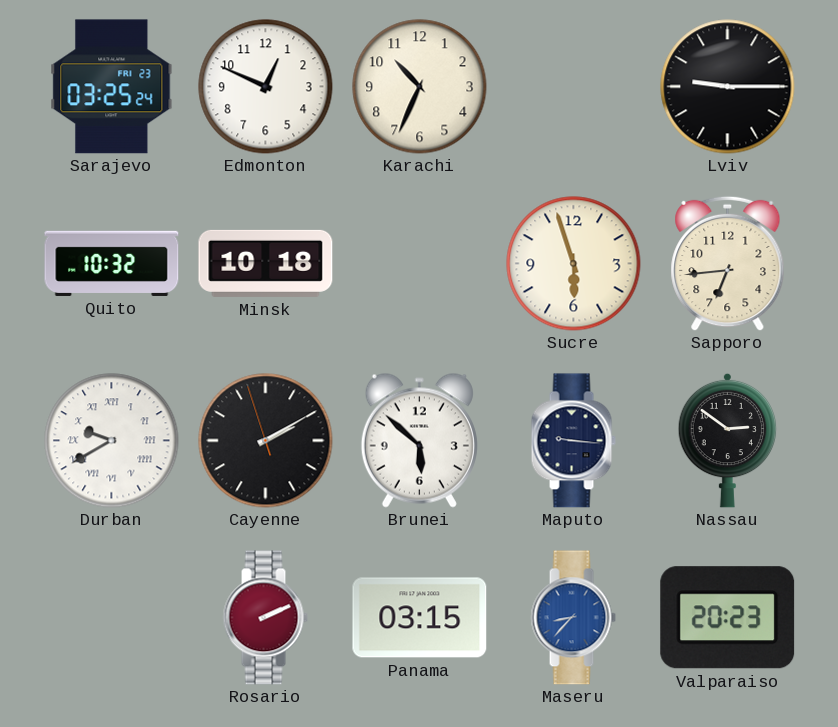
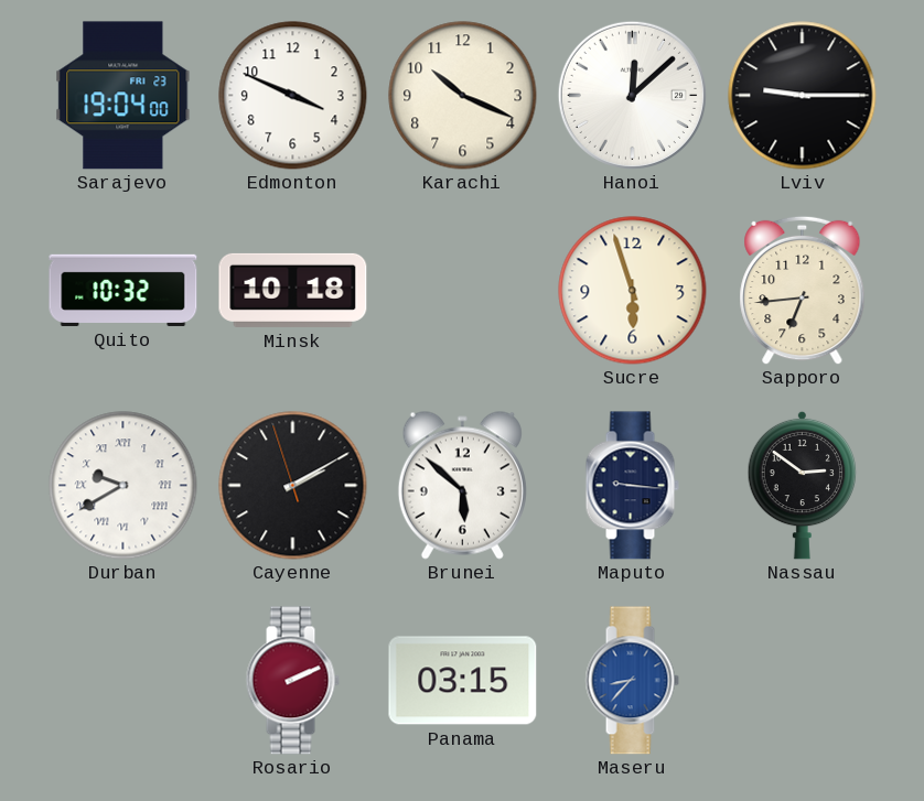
Sarajevo: 03:25 -> 19:04 (123, 96)
Edmonton: 12:49 -> 3:49 (293, 96)
Karachi: 10:34 -> 10:19 (463, 96)
Hanoi: none -> 12:08 (632, 95)
Valparaiso: 20:23 -> none (728, 618)
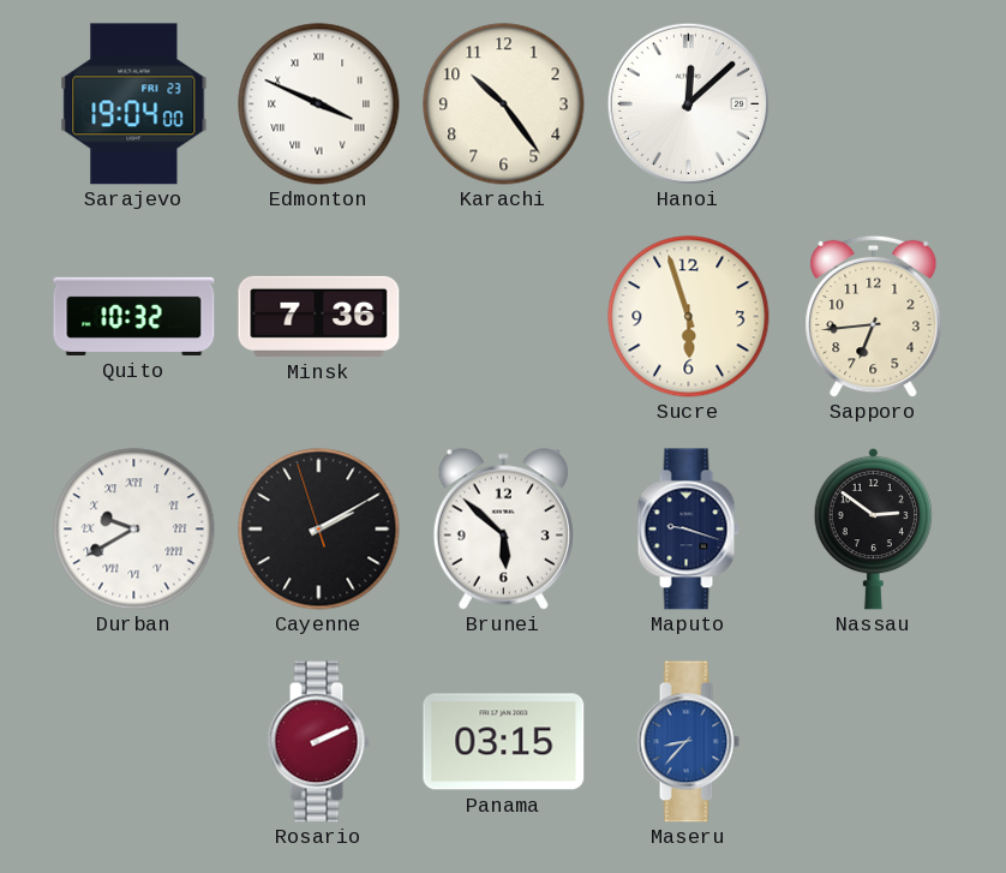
Edmonton numerals: Arabic -> Roman (319, 104)
Karachi: 10:19 -> 10:24 (504, 104)
Lviv: 9:15 -> none (803, 96)
Minsk: 10:18 -> 7:36 (319, 316)
Maputo: 9:16 -> 9:18 (688, 530)
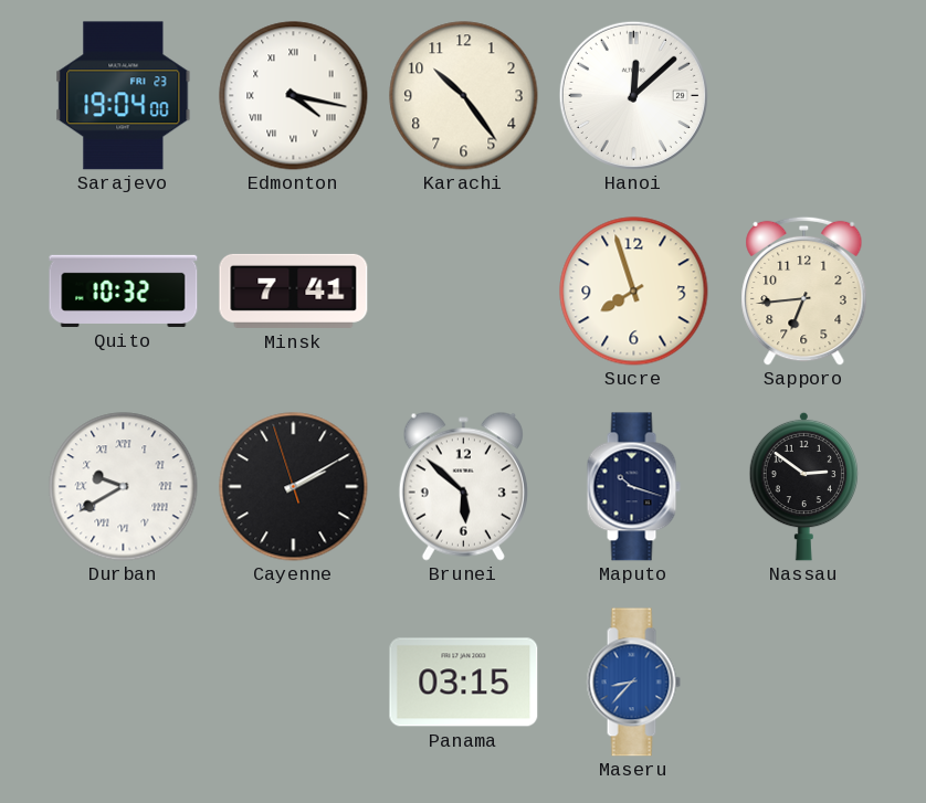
Edmonton: 3:49 -> 4:17 (294, 96)
Minsk: 7:36 -> 7:41 (294, 290)
Sucre: 5:57 -> 7:57 (634, 292)
Maputo: 9:18 -> 10:18 (633, 487)
Rosario: 2:11 -> none (318, 742)
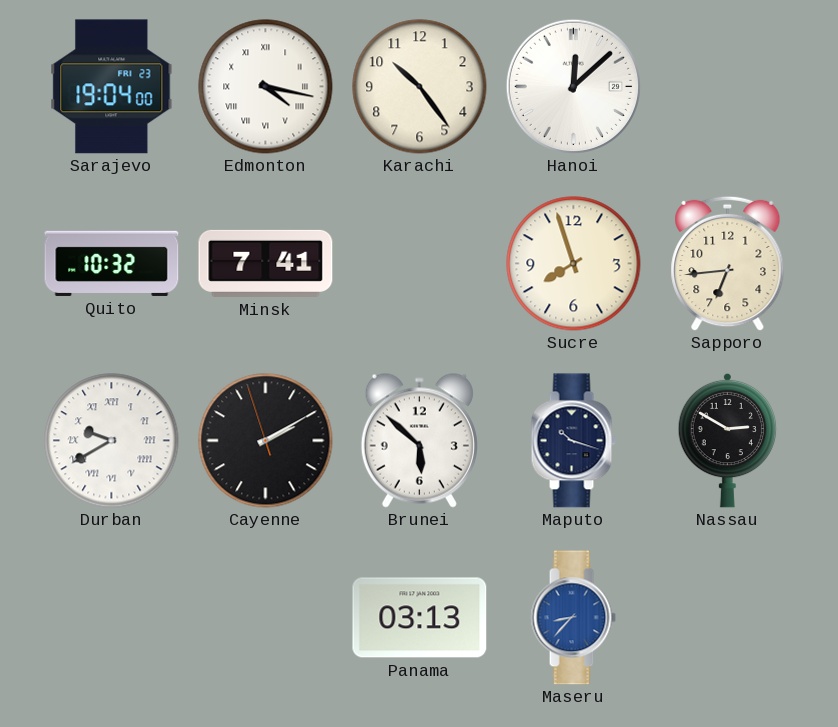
Nassau: 2:51 -> 2:50 (728, 440)
Panama: 03:15 -> 03:13 (420, 618)
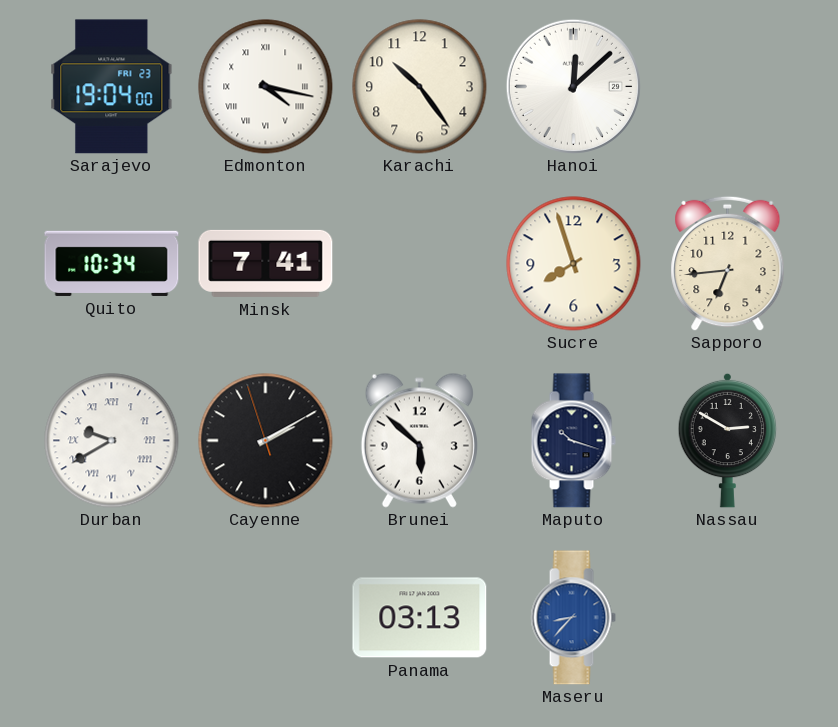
Quito: 10:32 -> 10:34 (112, 263)
